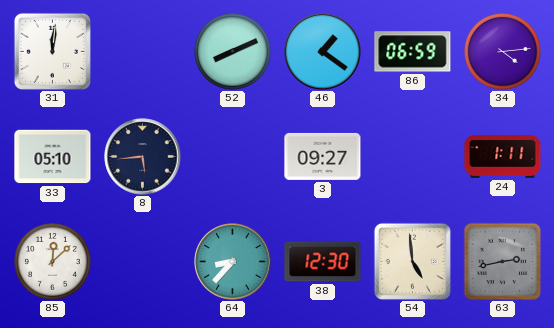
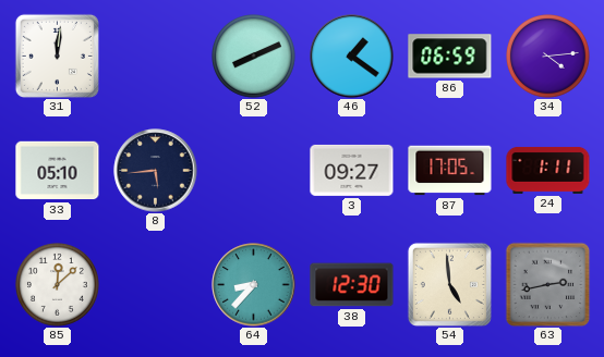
87: none -> 17:05 (450, 171)
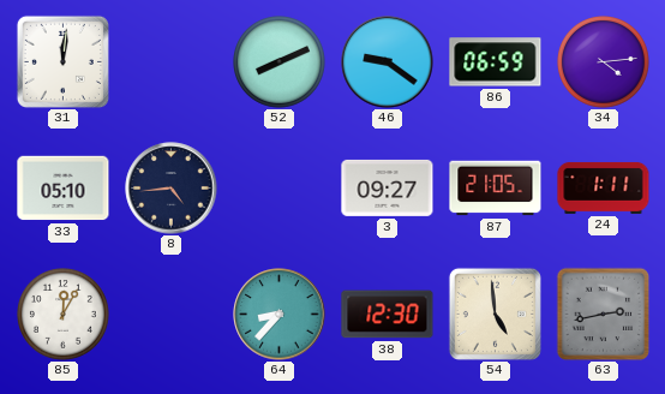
46: 1:21 -> 9:21 (388, 62)
8: 5:44 -> 4:44 (172, 189)
87: 17:05 -> 21:05 (496, 189)
85: 12:08 -> 12:05 (64, 315)
